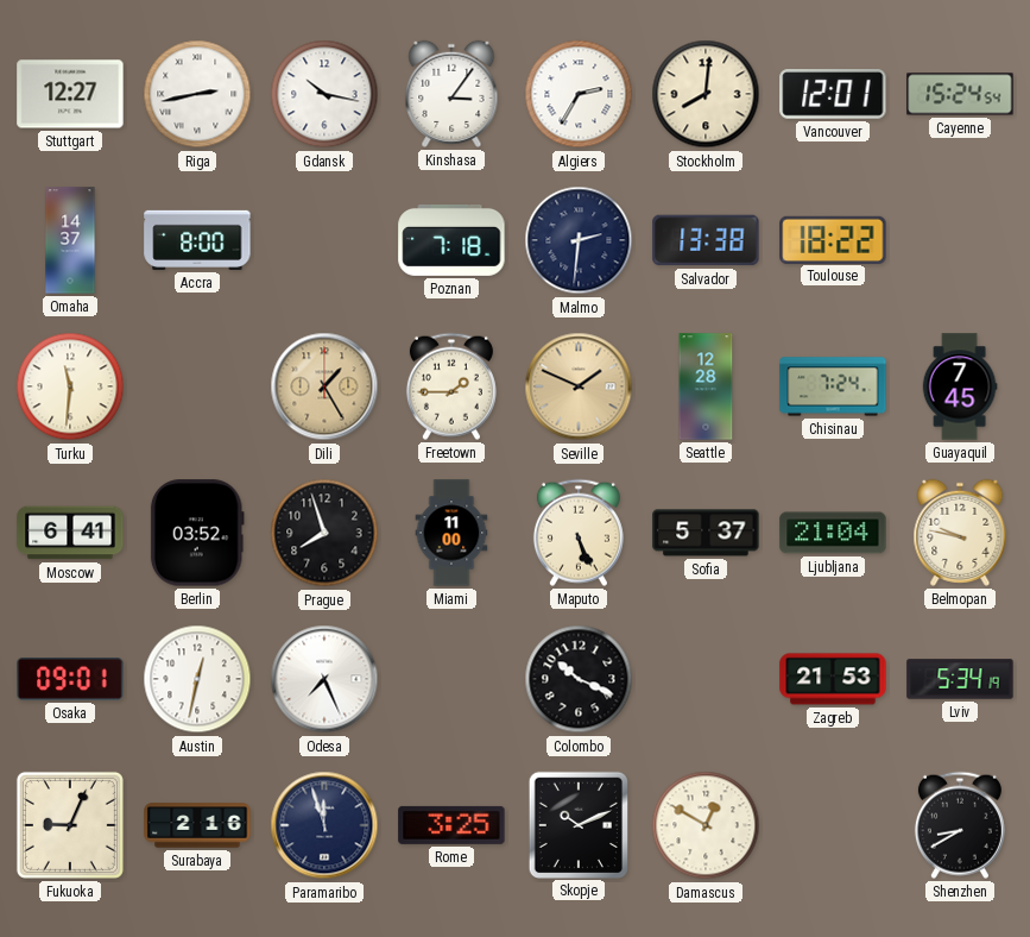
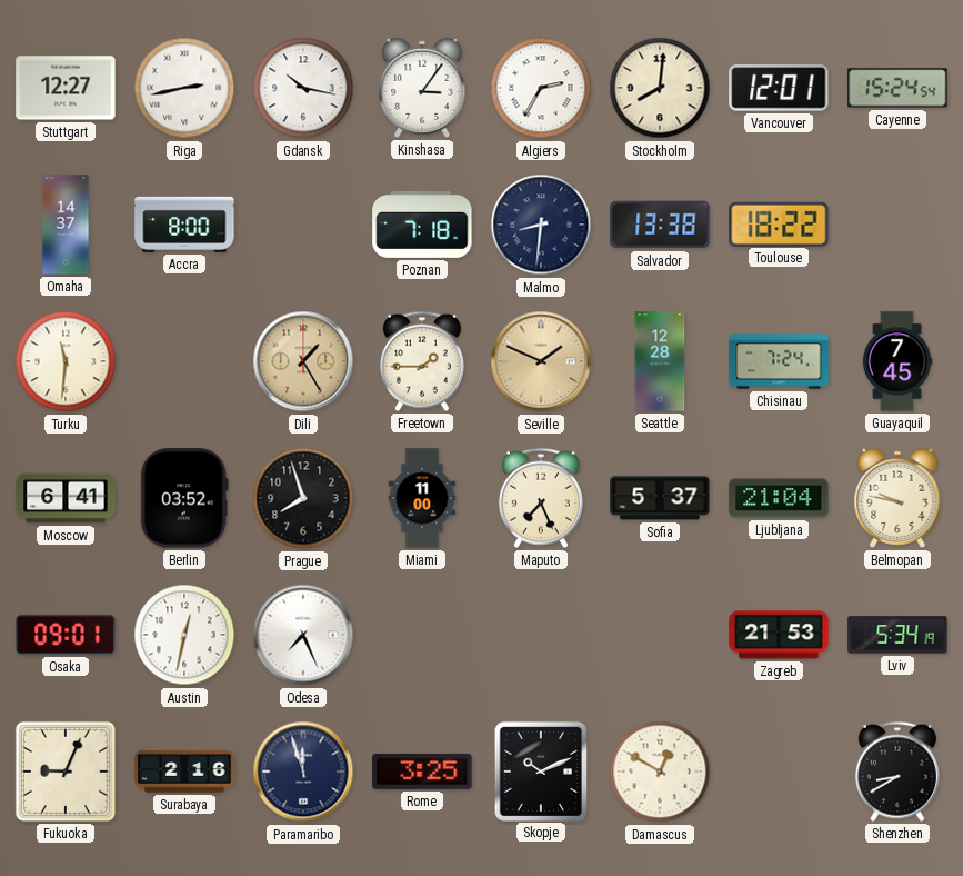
Malmo: 2:31 -> 8:31 (541, 225)
Maputo: 5:26 -> 7:26 (541, 498)
Colombo: 10:19 -> none (579, 679)
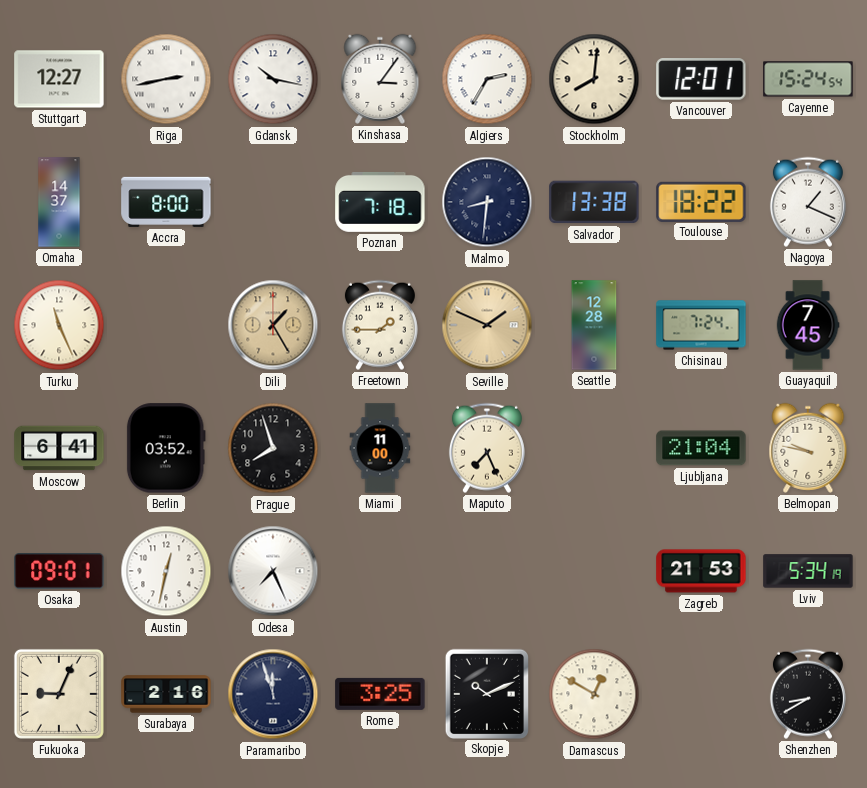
Nagoya: none -> 1:19 (808, 202)
Turku: 11:31 -> 11:26 (59, 325)
Sofia: 5:37 -> none (660, 498)
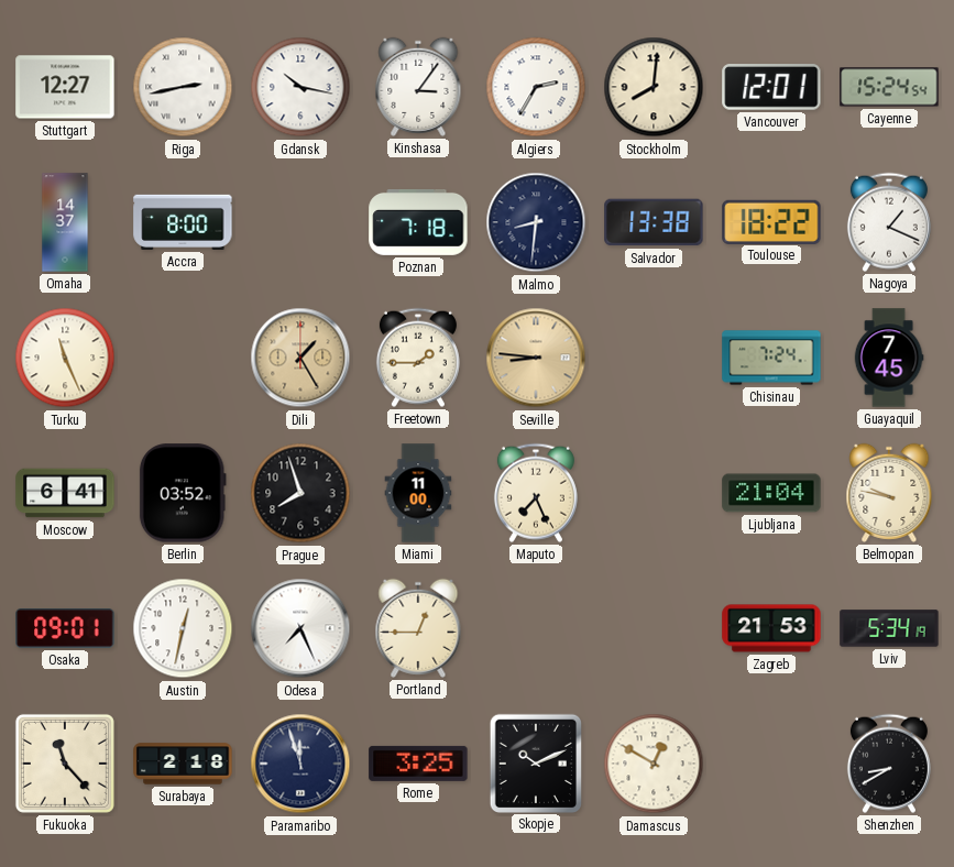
Seville: 1:49 -> 8:46 (536, 358)
Seattle: 12:28 -> none (594, 325)
Portland: none -> 12:45 (418, 628)
Fukuoka: 9:04 -> 11:23 (65, 764)
Surabaya: 2:16 -> 2:18 (183, 764)
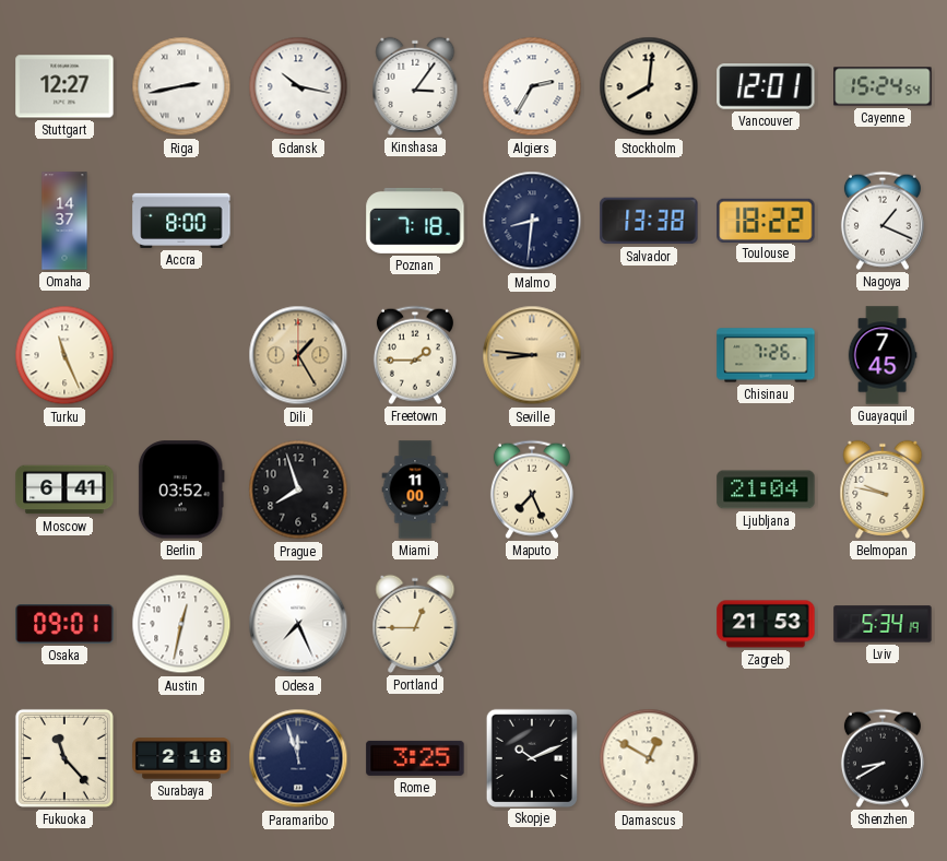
Chisinau: 7:24 -> 7:26 (766, 355)
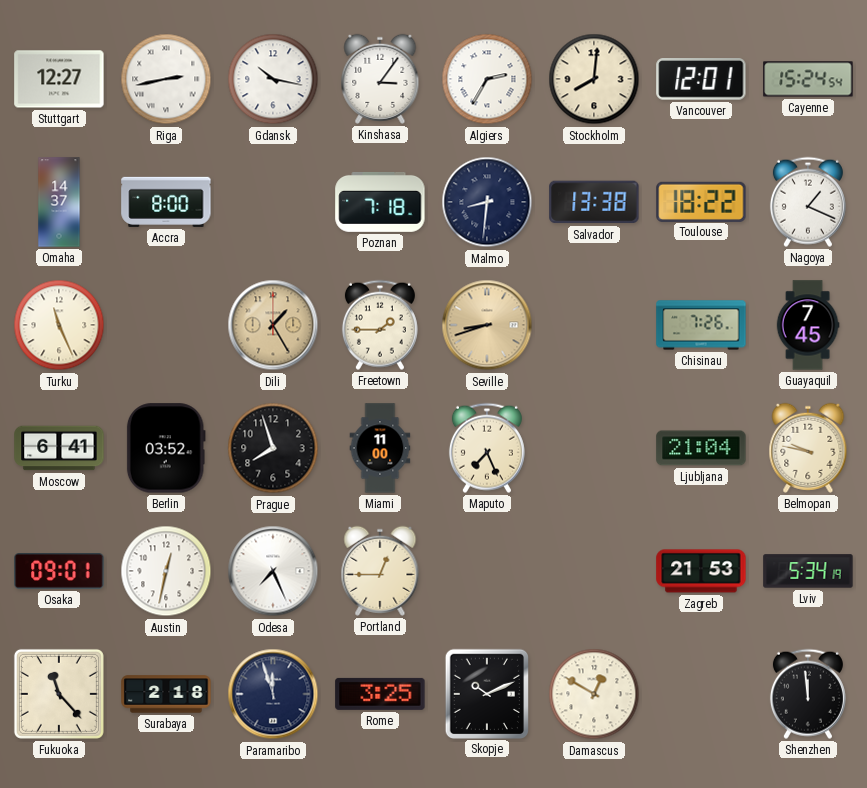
Seville: 8:46 -> 8:42 (487, 325)
Shenzhen: 8:40 -> 11:59 (808, 694)
